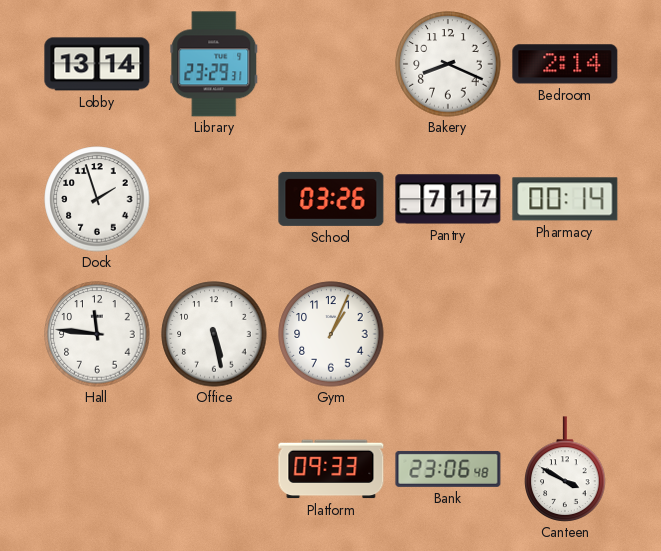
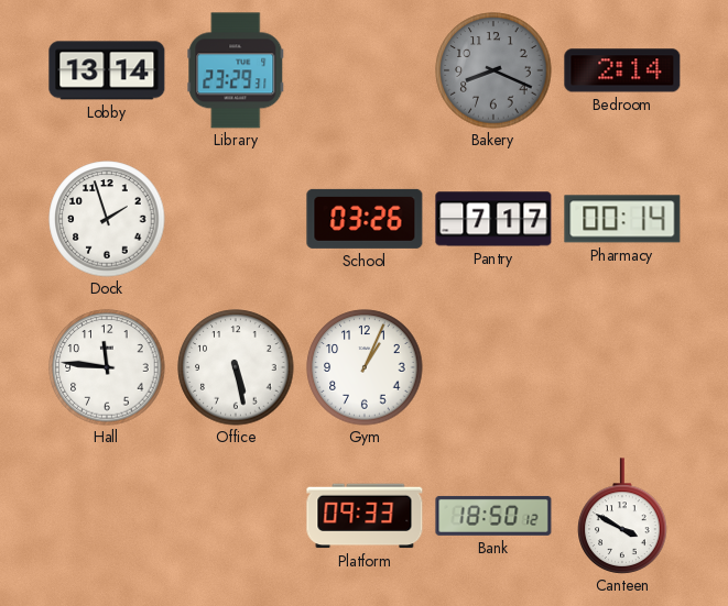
Bakery dial: white -> grey (493, 70)
Bank: 23:06 -> 18:50 (493, 516)
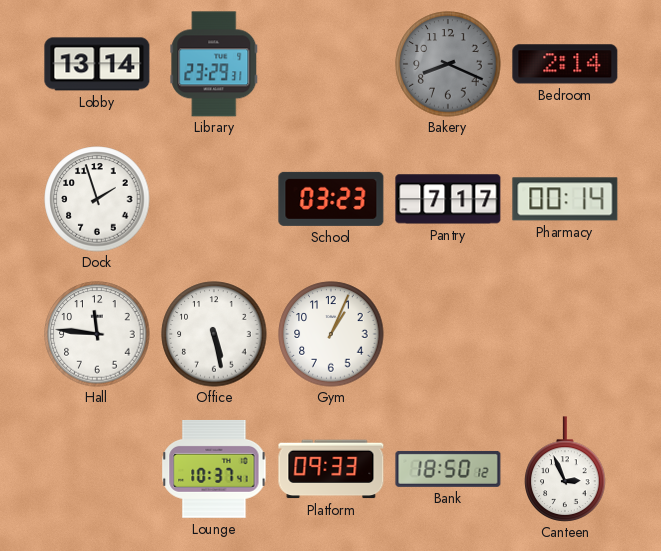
School: 03:26 -> 03:23 (331, 199)
Lounge: none -> 10:37 (214, 469)
Canteen: 3:50 -> 2:56 (565, 469)
